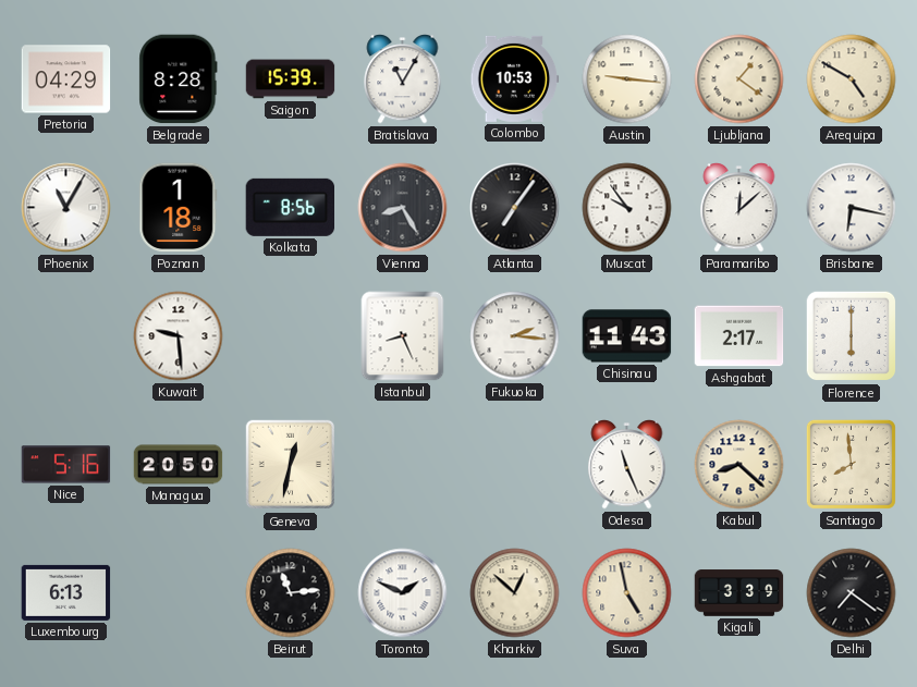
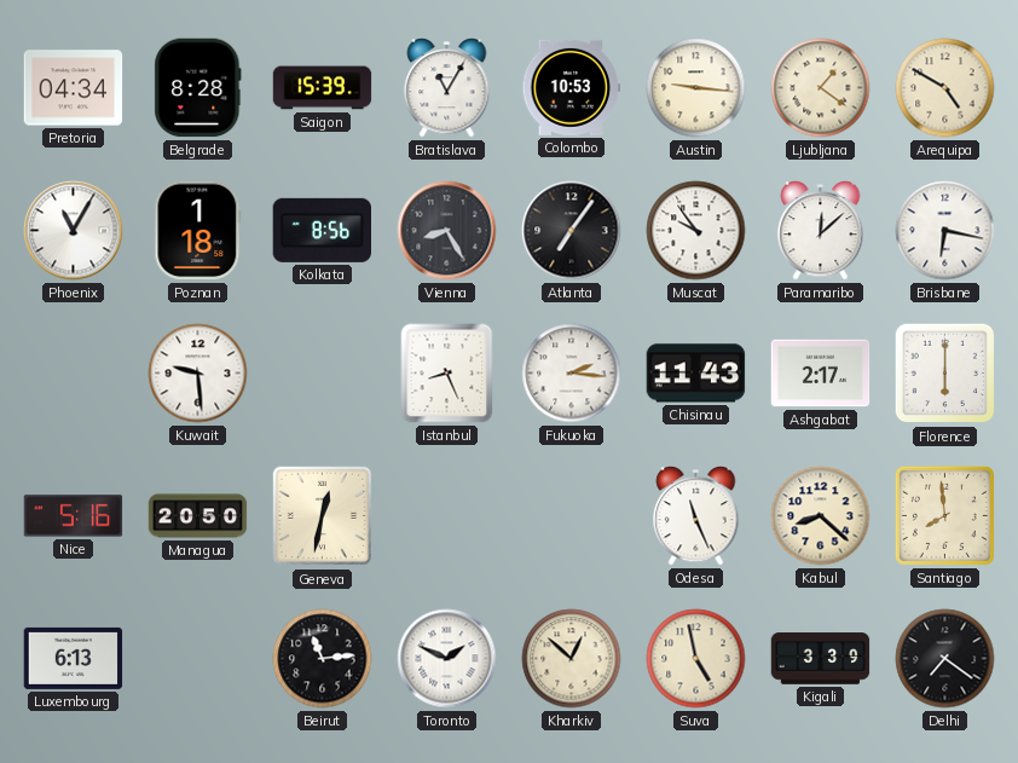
Pretoria: 04:29 -> 04:34 (74, 88)
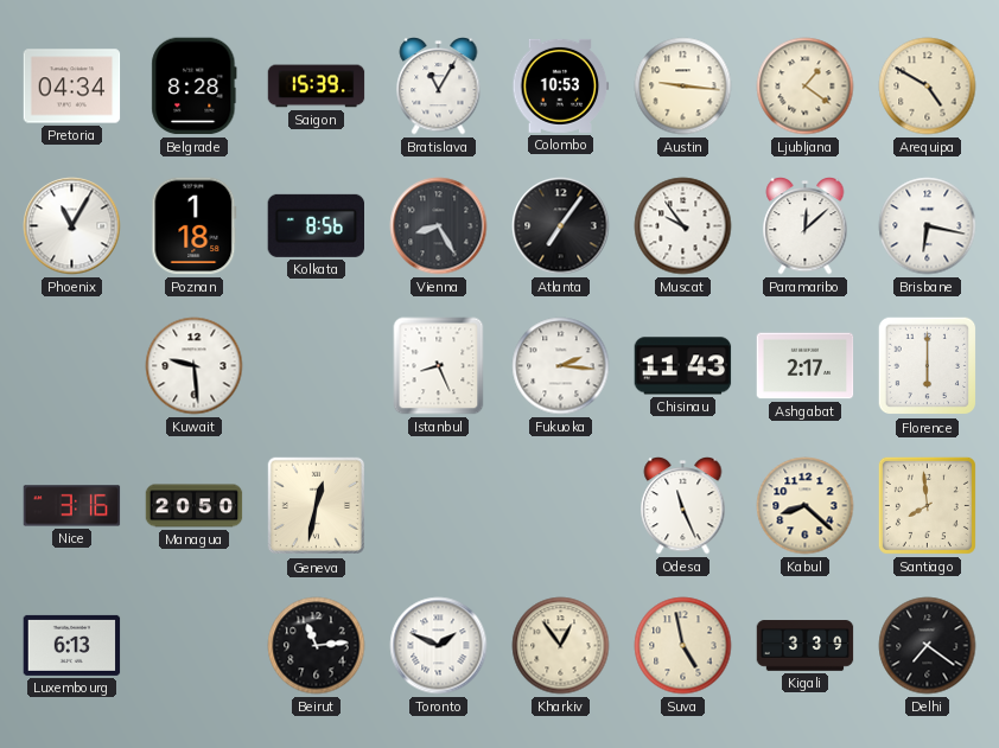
Nice: 5:16 -> 3:16 (72, 506)
Kharkiv: 12:52 -> 12:54 (561, 646)
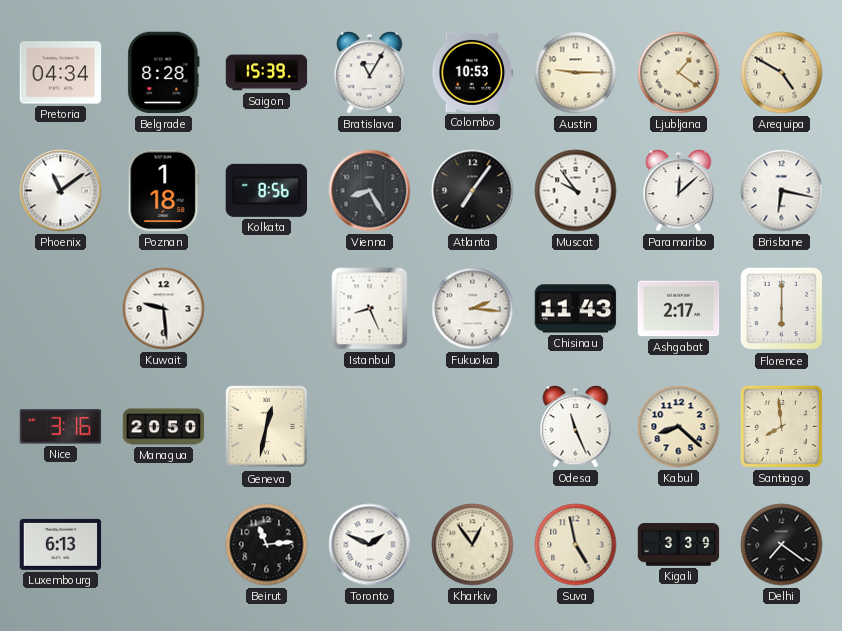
Austin: 9:16 -> 9:15 (576, 73)
Phoenix: 11:05 -> 11:09 (61, 191)
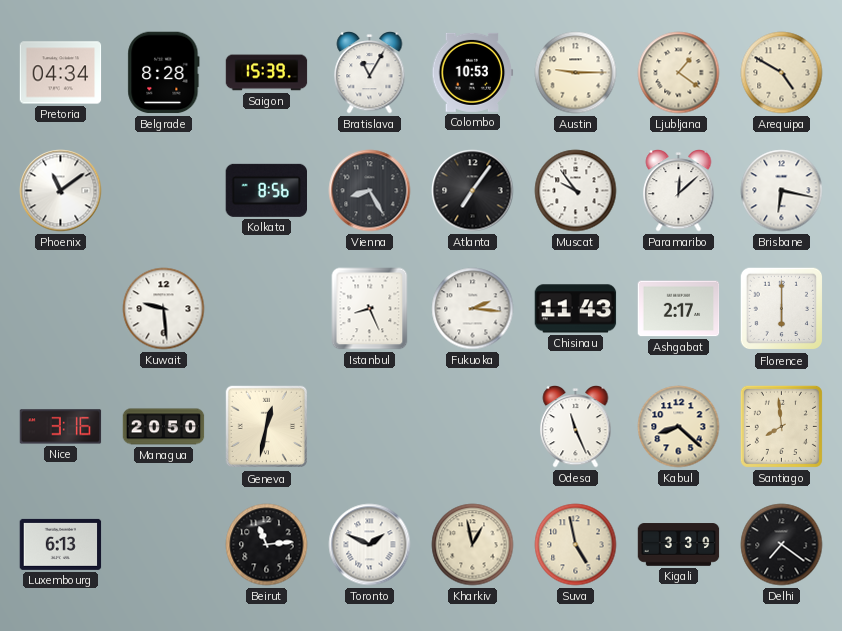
Poznan: 1:18 -> none (164, 191)
Kharkiv: 12:54 -> 12:58 (473, 545)
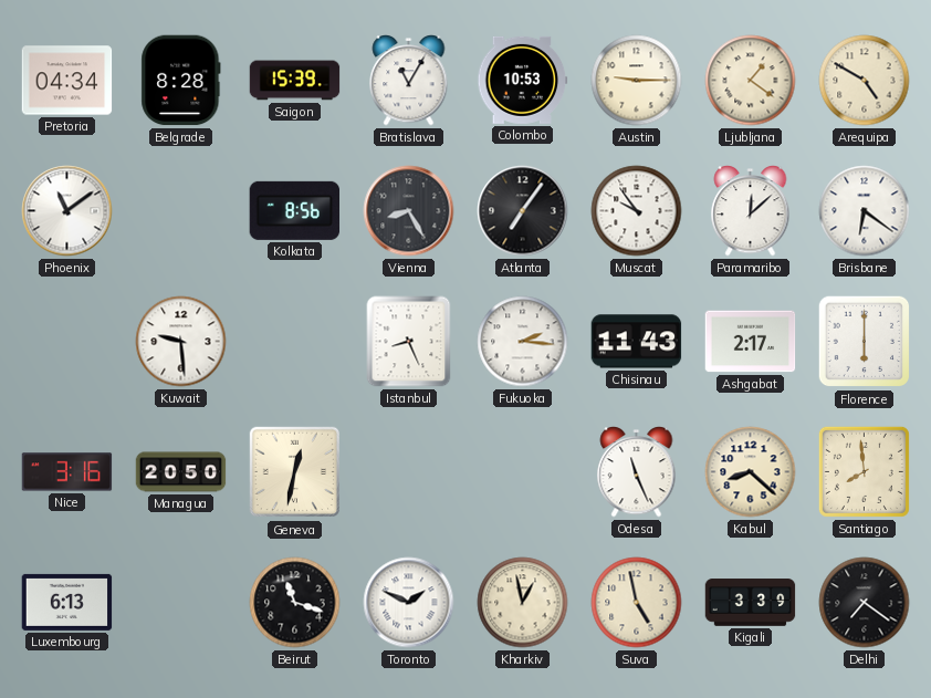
Brisbane: 6:17 -> 6:21 (865, 211)
Beirut: 11:14 -> 11:18 (295, 603)
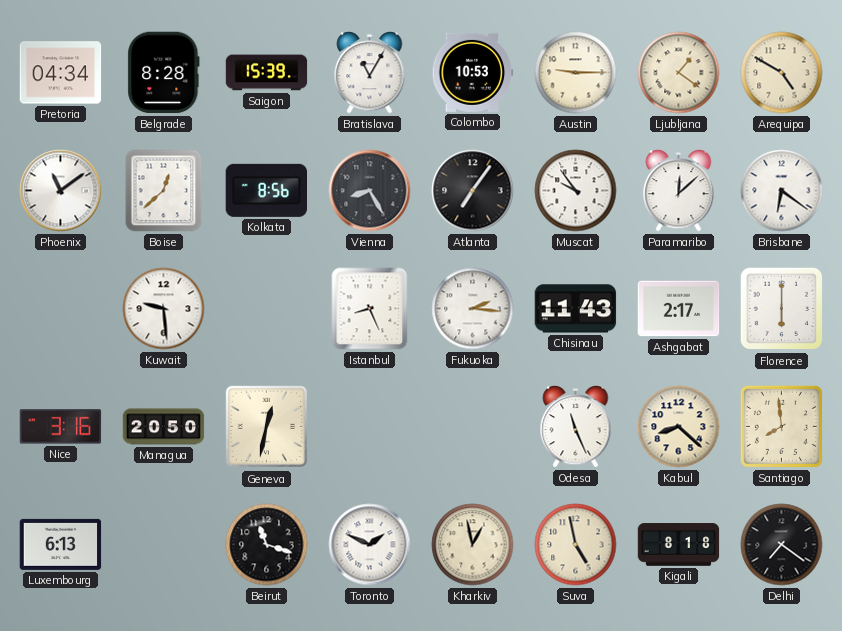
Boise: none -> 12:38 (164, 191)
Kigali: 3:39 -> 8:18 (679, 545)
